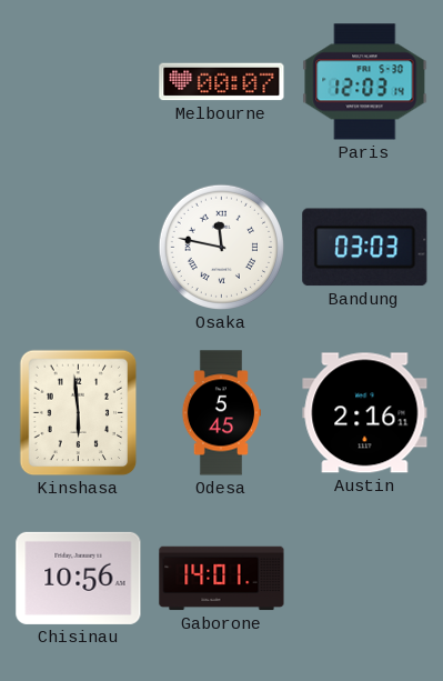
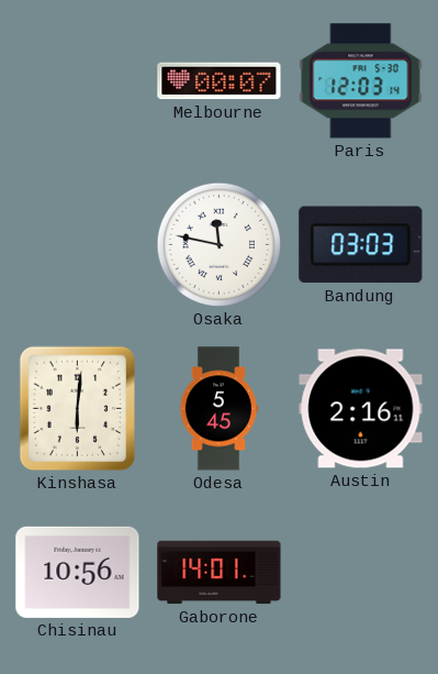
Kinshasa: 5:59 -> 6:01 (78, 409)
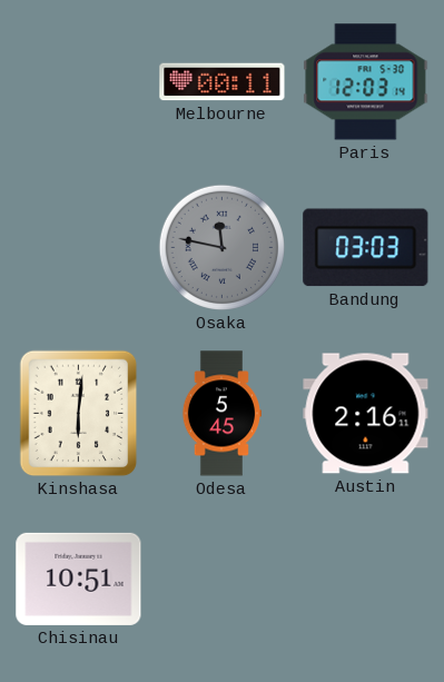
Melbourne: 00:07 -> 00:11 (223, 82)
Osaka dial: white -> grey (221, 247)
Chisinau: 10:56 -> 10:51 (79, 579)
Gaborone: 14:01 -> none (220, 573)
